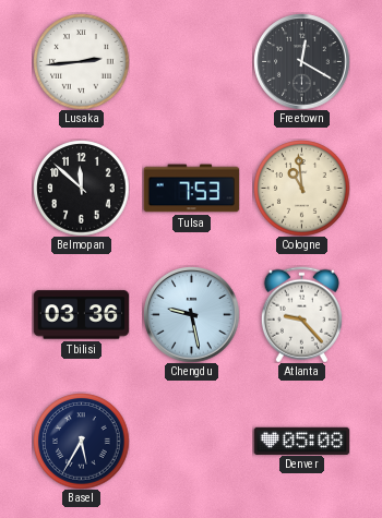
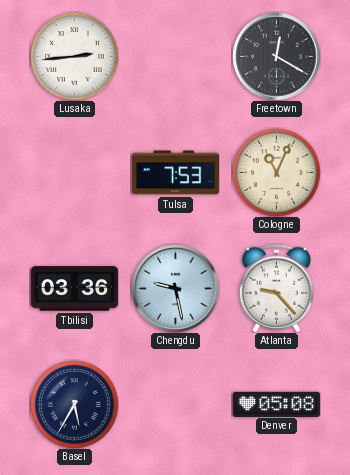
Belmopan: 11:52 -> none (81, 188)
Cologne: 10:59 -> 11:04 (276, 172)
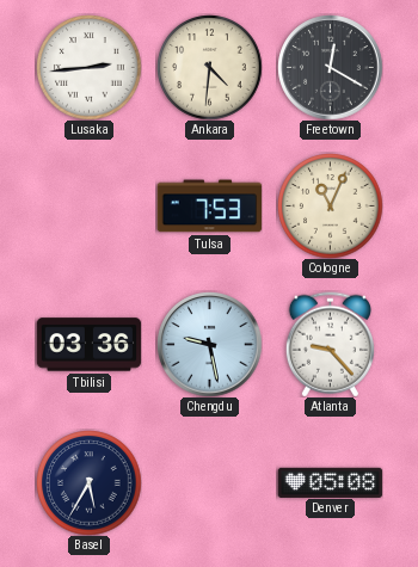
Ankara: none -> 4:31 (209, 67)
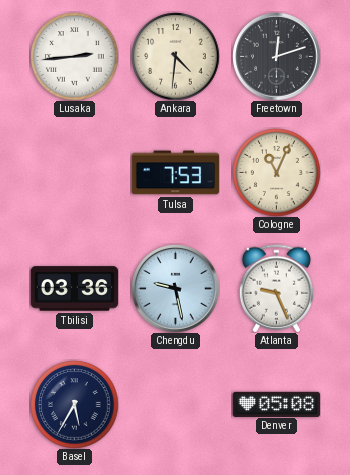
Freetown: 12:20 -> 12:12 (276, 56)
Atlanta: 9:23 -> 9:26 (276, 288)
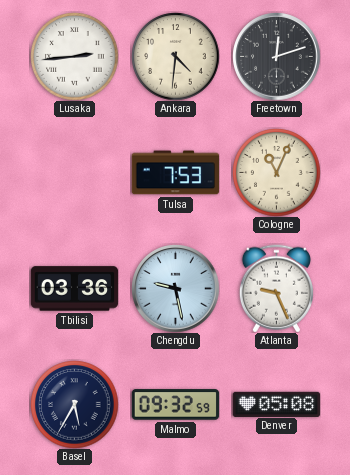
Malmo: none -> 09:32 (175, 405)
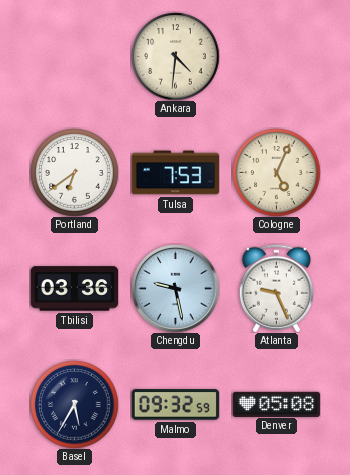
Lusaka: 2:44 -> none (74, 56)
Freetown: 12:12 -> none (276, 56)
Portland: none -> 6:39 (74, 172)
Cologne: 11:04 -> 5:04 (276, 172)
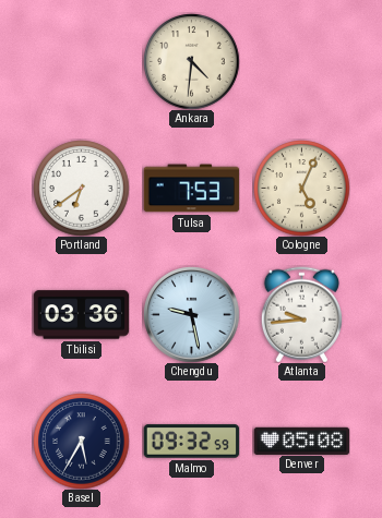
Atlanta: 9:26 -> 9:44 (301, 314)
